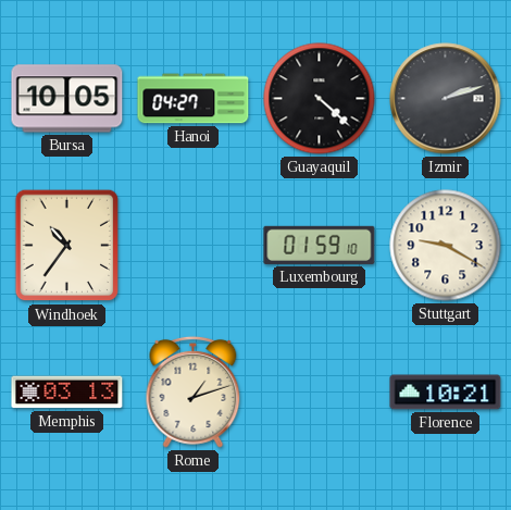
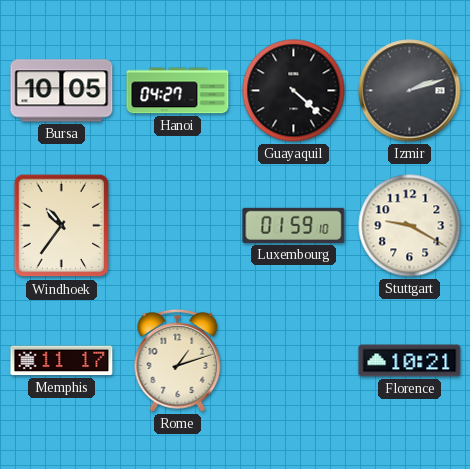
Memphis: 03:13 -> 11:17 (62, 361)
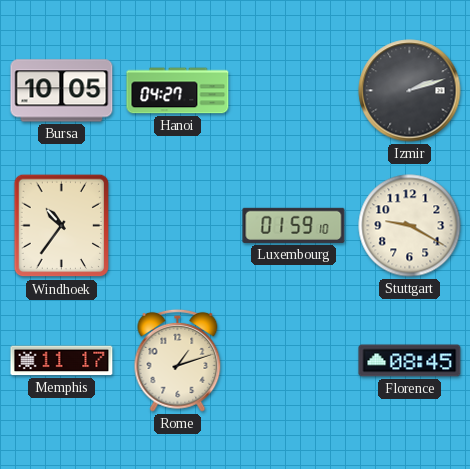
Guayaquil: 4:22 -> none (294, 91)
Florence: 10:21 -> 08:45 (410, 361)
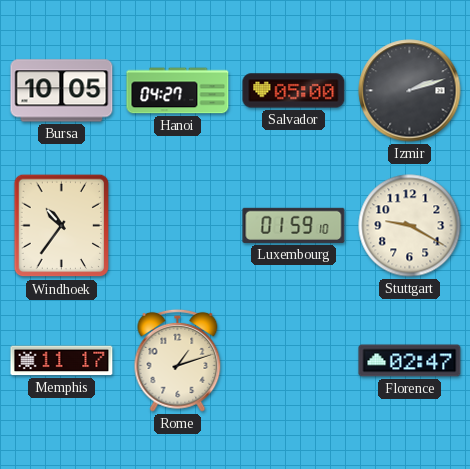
Salvador: none -> 05:00 (294, 91)
Florence: 08:45 -> 02:47 (410, 361)
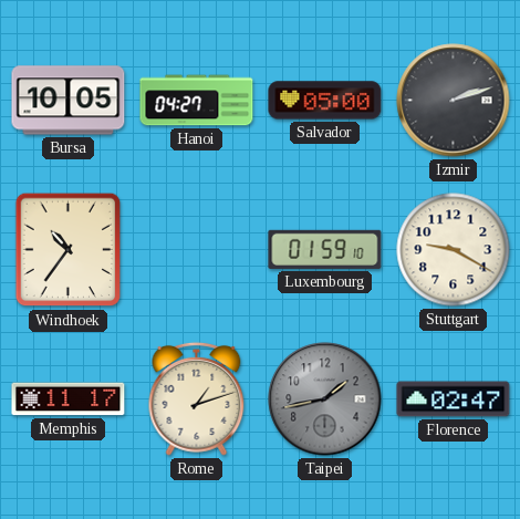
Taipei: none -> 1:43 (325, 399)
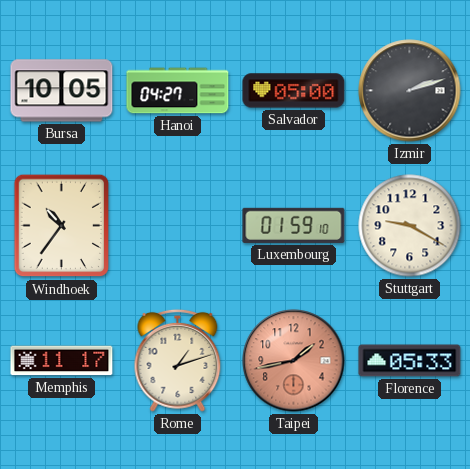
Taipei dial: grey -> salmon (294, 361)
Florence: 02:47 -> 05:33 (410, 361)
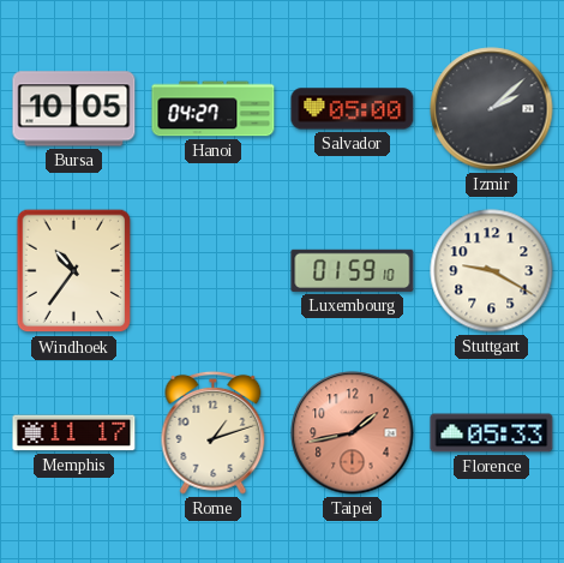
Izmir: 2:12 -> 2:08 (492, 109)
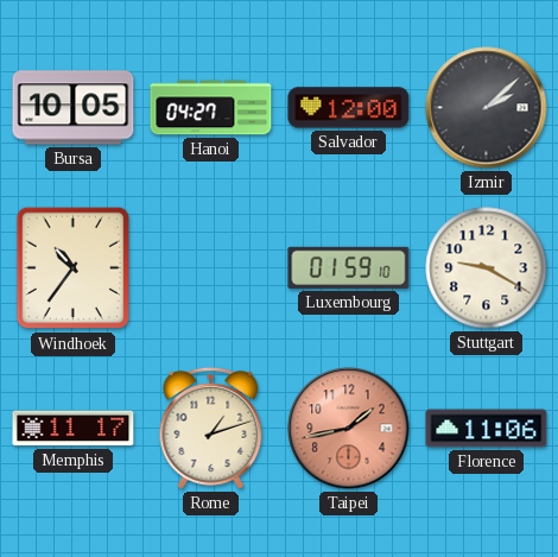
Salvador: 05:00 -> 12:00 (349, 108)
Florence: 05:33 -> 11:06 (487, 429)
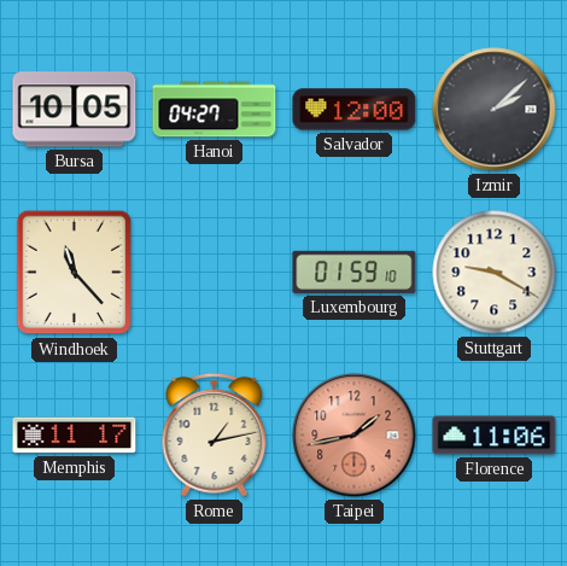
Windhoek: 10:36 -> 11:23 (75, 273)
Rome: 1:12 -> 1:13 (215, 434)
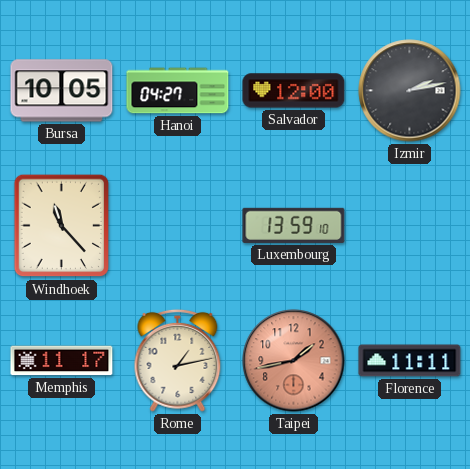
Izmir: 2:08 -> 2:13 (410, 91)
Luxembourg: 01:59 -> 13:59 (294, 225)
Stuttgart: 9:20 -> none (495, 273)
Florence: 11:06 -> 11:11 (410, 361)
